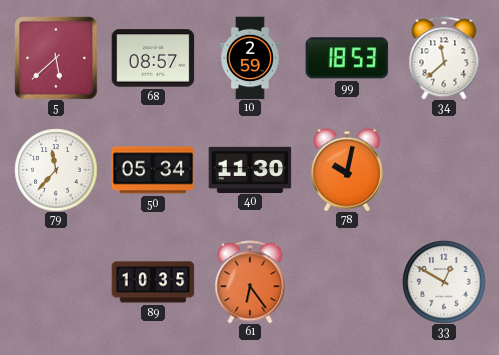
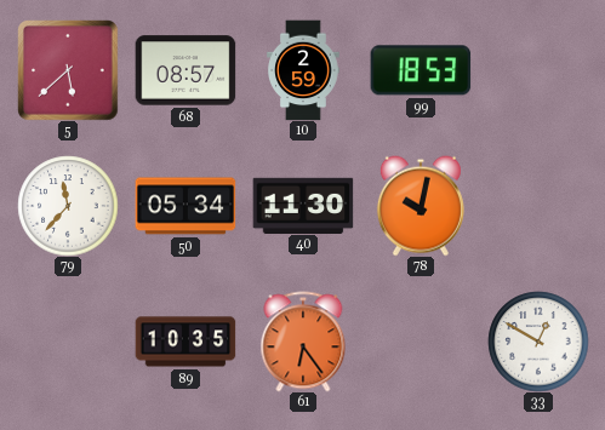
34: 11:38 -> none (444, 58)
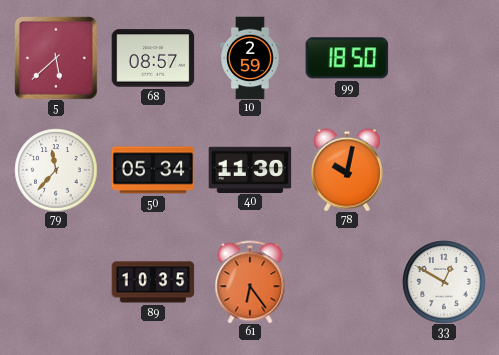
99: 18:53 -> 18:50 (347, 58)
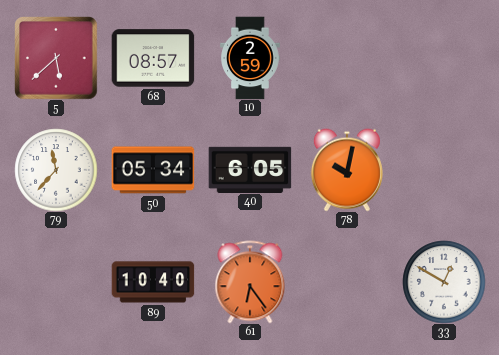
99: 18:50 -> none (347, 58)
40: 11:30 -> 6:05 (250, 169)
89: 10:35 -> 10:40 (153, 282)
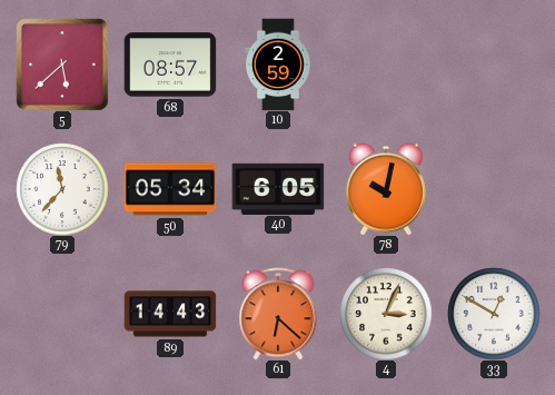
89: 10:40 -> 14:43 (170, 314)
61: 6:24 -> 6:22 (278, 314)
4: none -> 3:04 (386, 314)
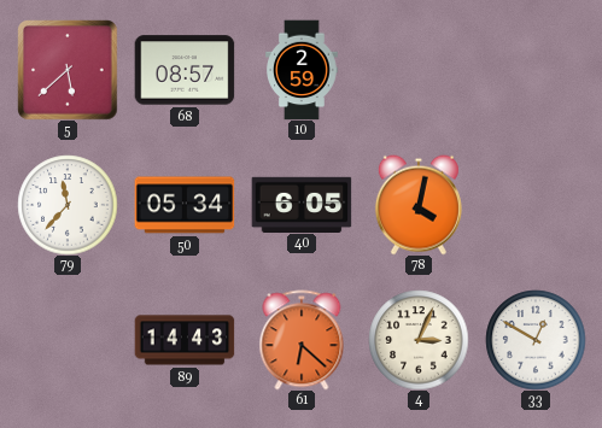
78: 10:02 -> 4:02 (419, 205)
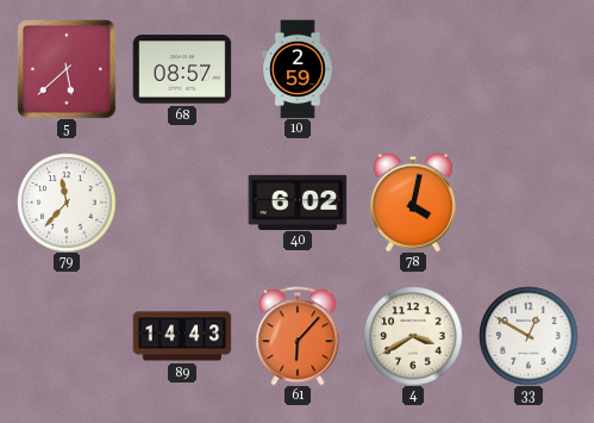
50: 05:34 -> none (185, 205)
40: 6:05 -> 6:02 (298, 201)
61: 6:22 -> 6:07 (298, 336)
4: 3:04 -> 3:40 (413, 336)
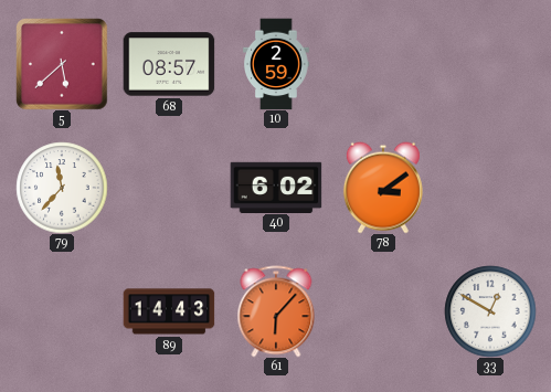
78: 4:02 -> 3:09 (383, 188)
4: 3:40 -> none (413, 336)
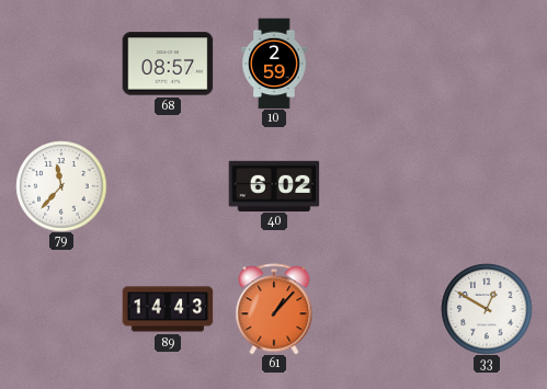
5: 5:38 -> none (62, 64)
78: 3:09 -> none (383, 188)
61: 6:07 -> 1:07 (274, 309)
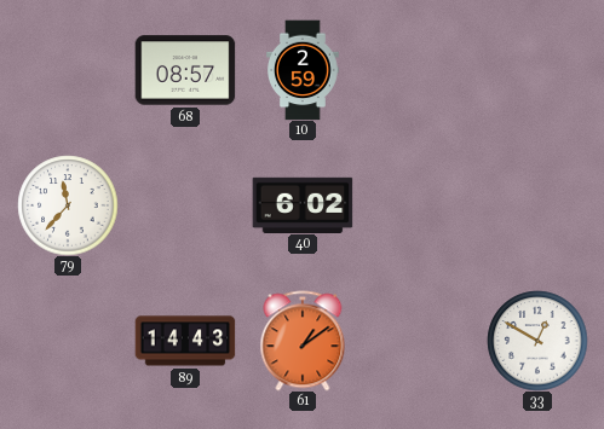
61: 1:07 -> 1:09 (303, 341)
